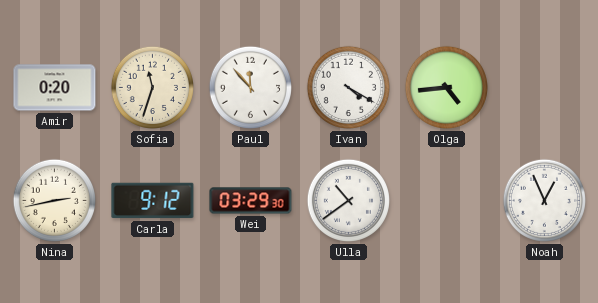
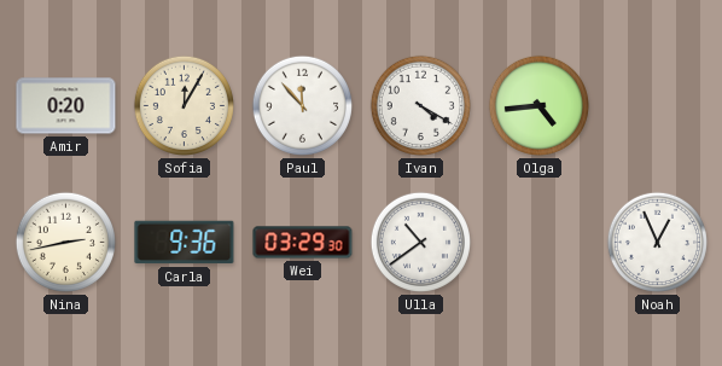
Sofia: 11:33 -> 12:05 (184, 105)
Carla: 9:12 -> 9:36 (185, 243)
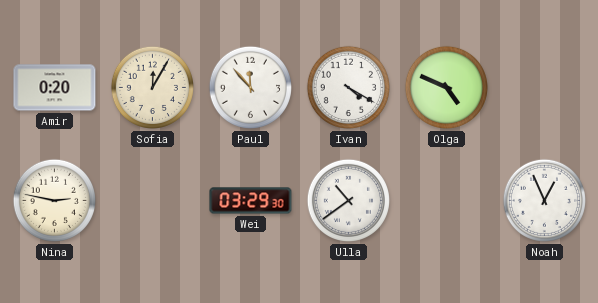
Olga: 4:44 -> 4:49 (446, 87)
Nina: 2:43 -> 2:47 (54, 200)
Carla: 9:36 -> none (185, 243)
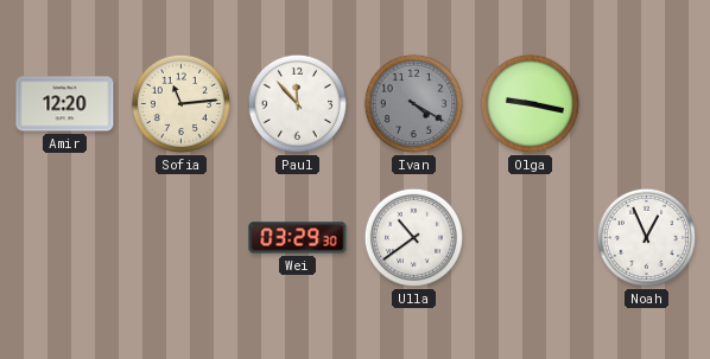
Amir: 0:20 -> 12:20 (65, 104)
Sofia: 12:05 -> 11:14 (180, 103)
Ivan dial: white -> grey (413, 103)
Olga: 4:49 -> 9:17 (530, 103)
Nina: 2:47 -> none (54, 200)
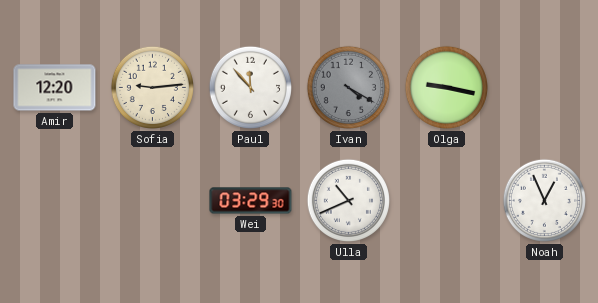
Sofia: 11:14 -> 9:14 (152, 87)
Ulla: 10:39 -> 10:41 (348, 200)
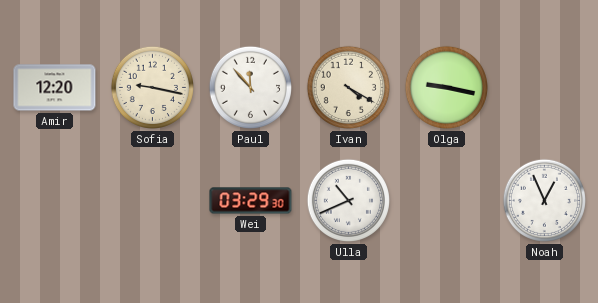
Sofia: 9:14 -> 9:17 (152, 87)
Ivan dial: grey -> cream (348, 87)
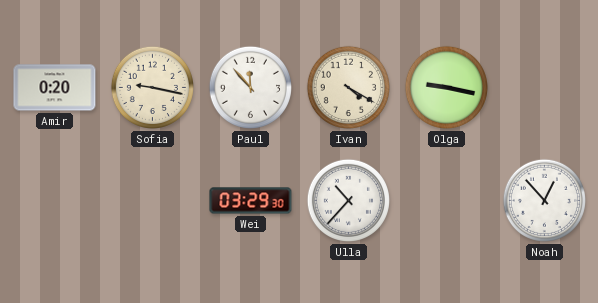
Amir: 12:20 -> 0:20 (55, 88)
Ulla: 10:41 -> 10:37 (348, 200)
Noah: 12:56 -> 12:53 (544, 200)
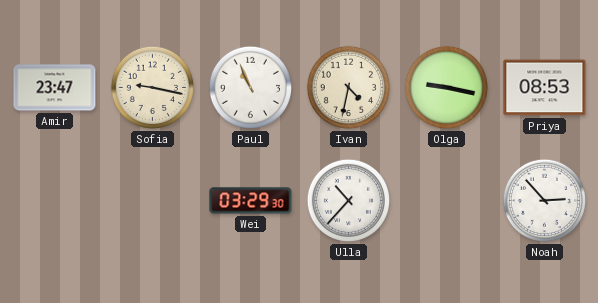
Amir: 0:20 -> 23:47 (55, 88)
Paul: 11:53 -> 10:56 (250, 87)
Ivan: 4:20 -> 4:32 (348, 87)
Priya: none -> 08:53 (545, 88)
Noah: 12:53 -> 2:53 (544, 200)
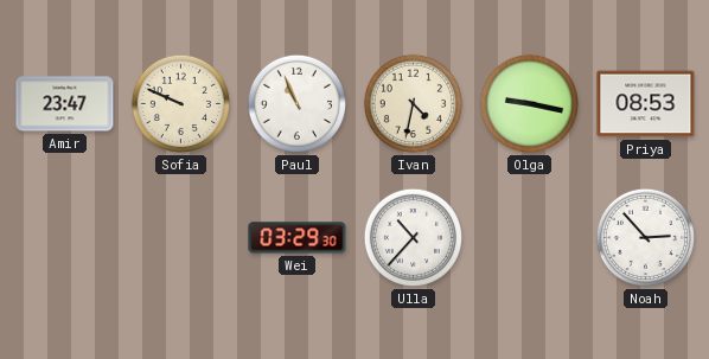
Sofia: 9:17 -> 9:49 (180, 103)
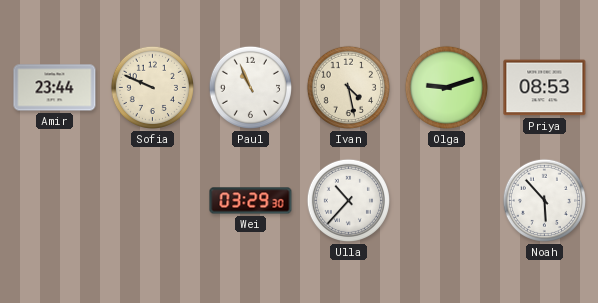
Amir: 23:47 -> 23:44 (55, 88)
Ivan: 4:32 -> 4:28 (348, 87)
Olga: 9:17 -> 9:12 (446, 87)
Noah: 2:53 -> 5:53 (544, 200)
